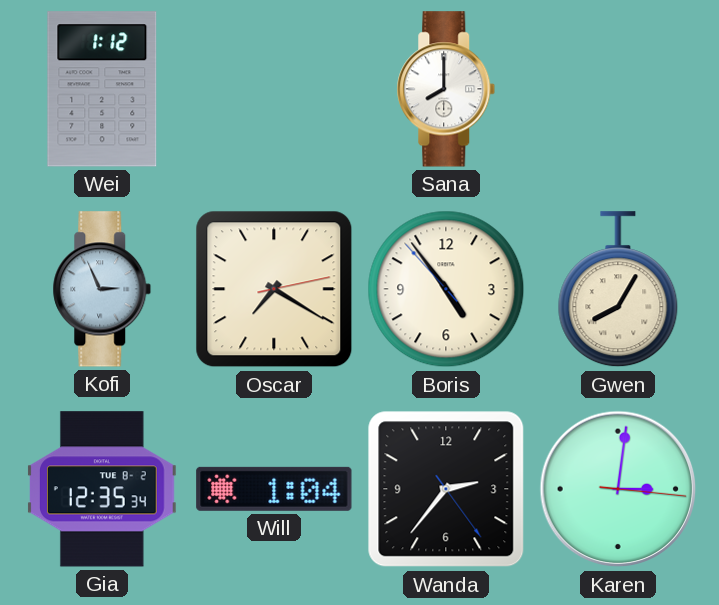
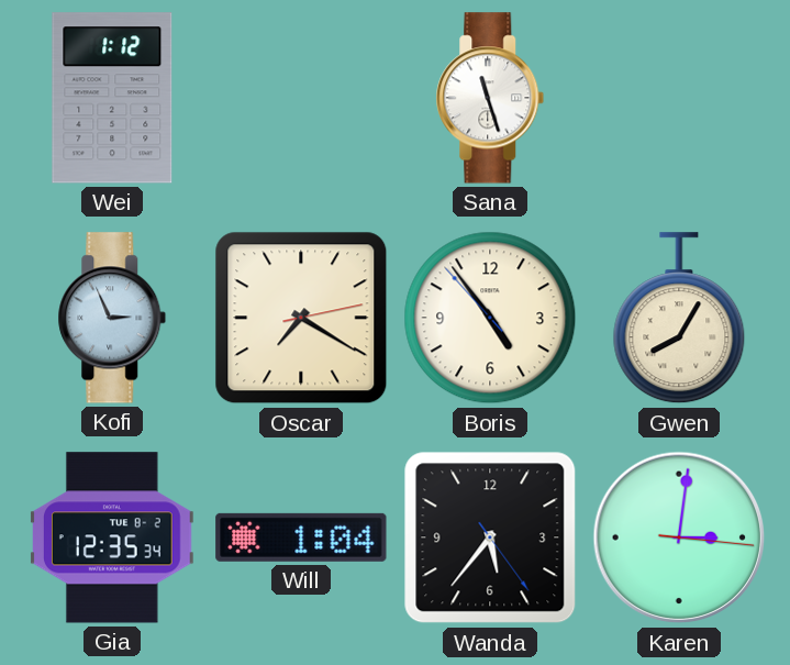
Sana: 8:00 -> 11:27 (490, 98)
Wanda: 2:36 -> 5:36 (490, 537)
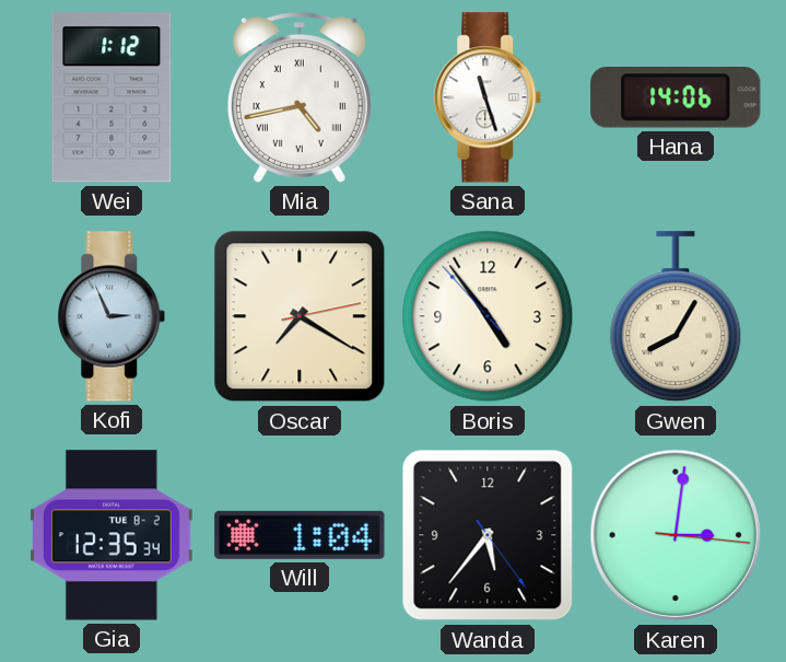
Mia: none -> 4:43 (300, 97)
Hana: none -> 14:06 (676, 97)
